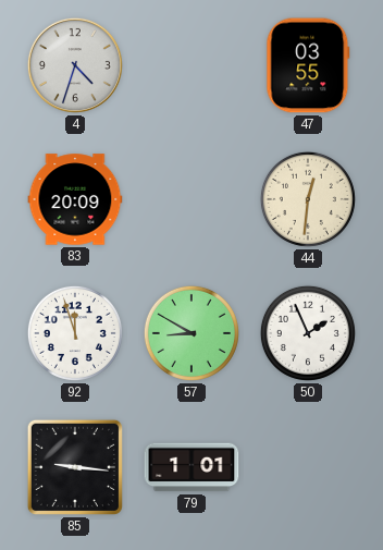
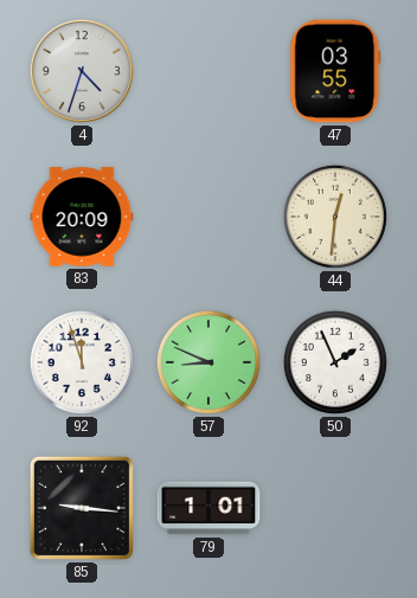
57: 8:50 -> 8:49 (208, 362)
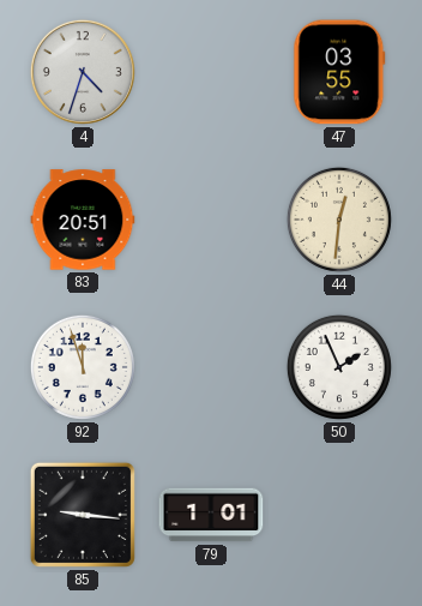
83: 20:09 -> 20:51 (83, 220)
57: 8:49 -> none (208, 362)
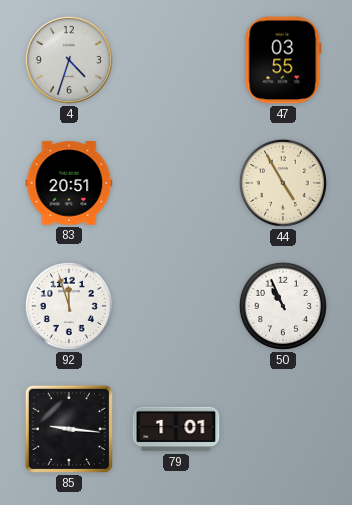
44: 12:31 -> 4:55 (283, 183)
50: 1:56 -> 10:56 (283, 306)
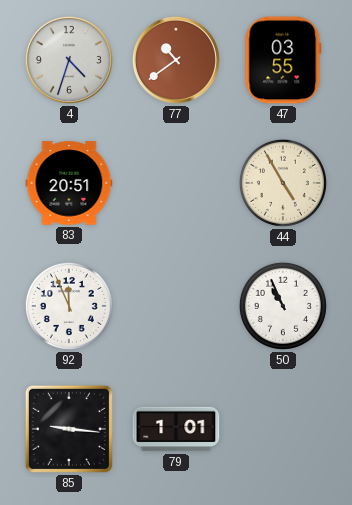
77: none -> 10:39 (176, 60)
92: 11:57 -> 11:56 (69, 306)
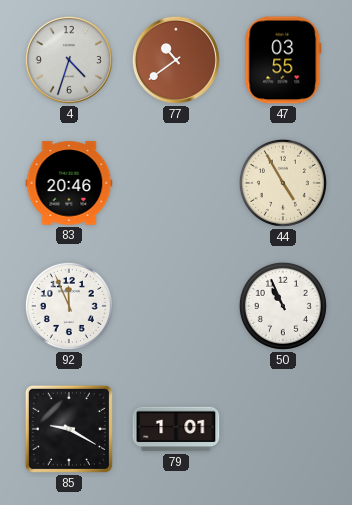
83: 20:51 -> 20:46 (69, 183)
85: 9:16 -> 9:20 (69, 429)
